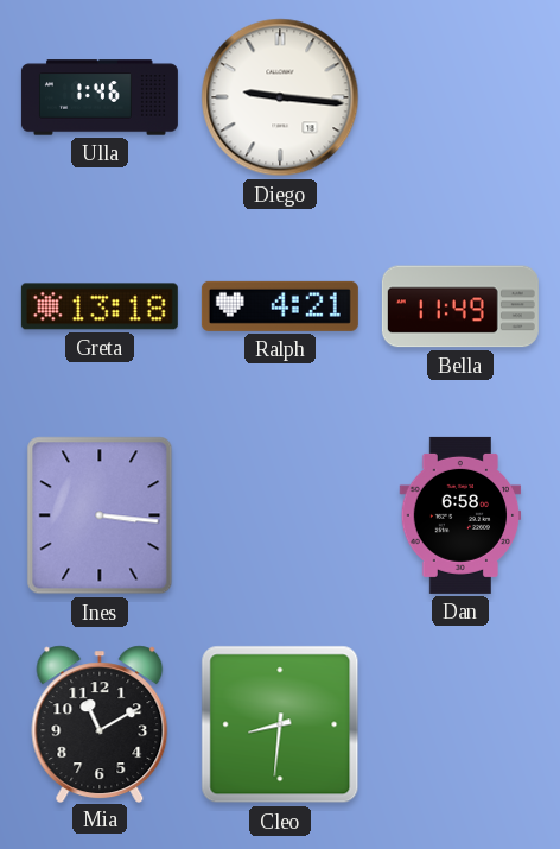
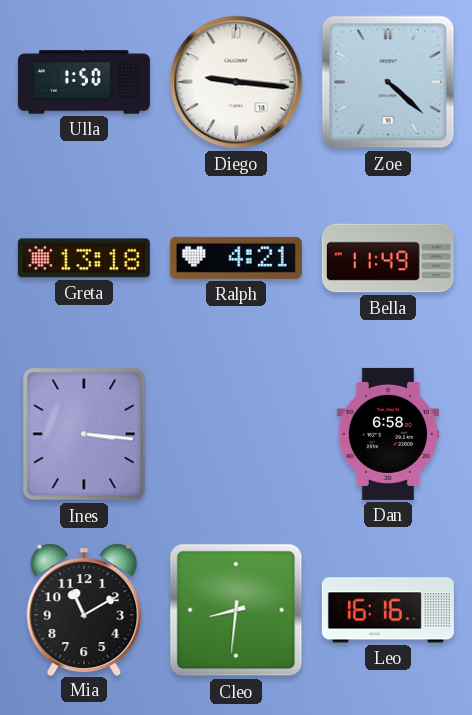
Ulla: 1:46 -> 1:50 (84, 82)
Zoe: none -> 4:22 (388, 82)
Leo: none -> 16:16 (388, 610)
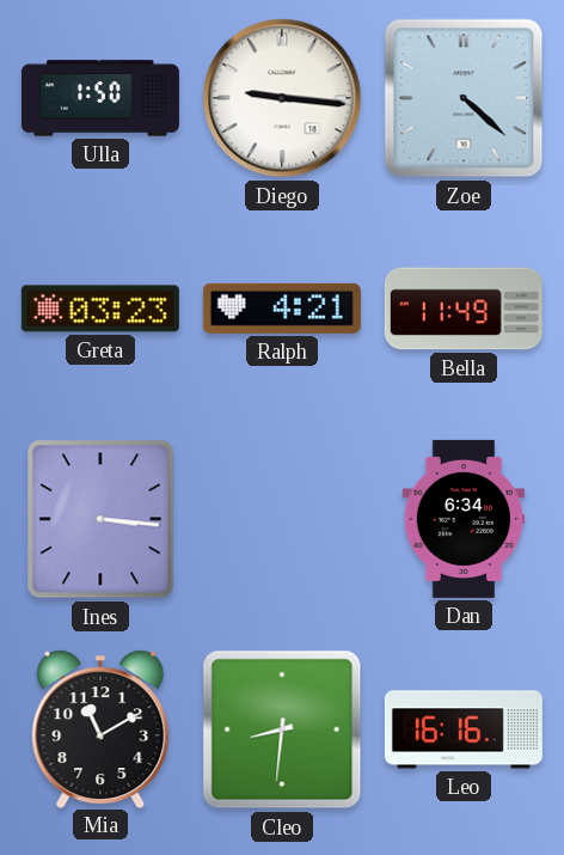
Greta: 13:18 -> 03:23 (100, 309)
Dan: 6:58 -> 6:34 (464, 519)
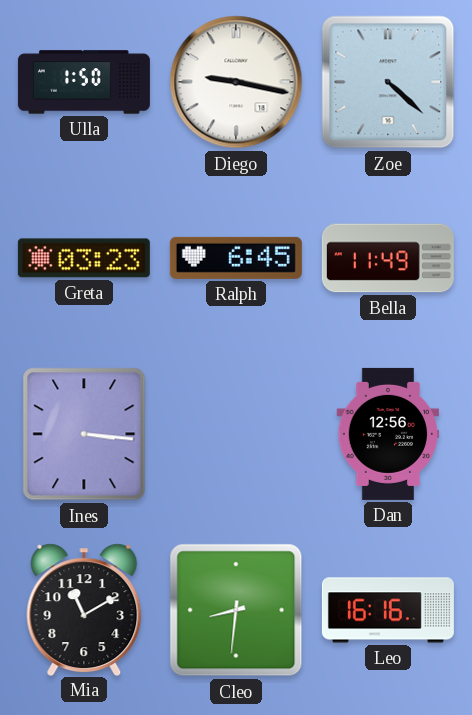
Diego: 9:16 -> 9:17 (236, 82)
Ralph: 4:21 -> 6:45 (236, 258)
Dan: 6:34 -> 12:56 (388, 434)
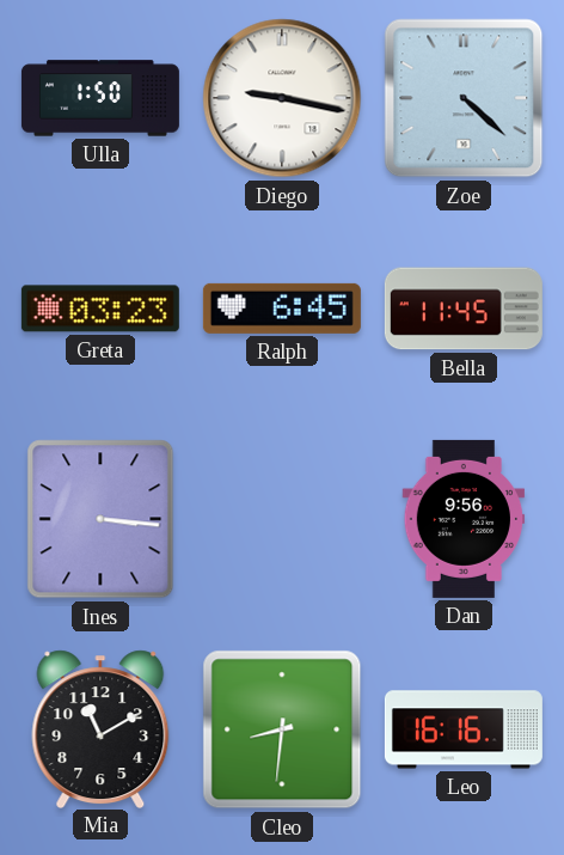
Bella: 11:49 -> 11:45 (464, 309)
Dan: 12:56 -> 9:56 (464, 519)
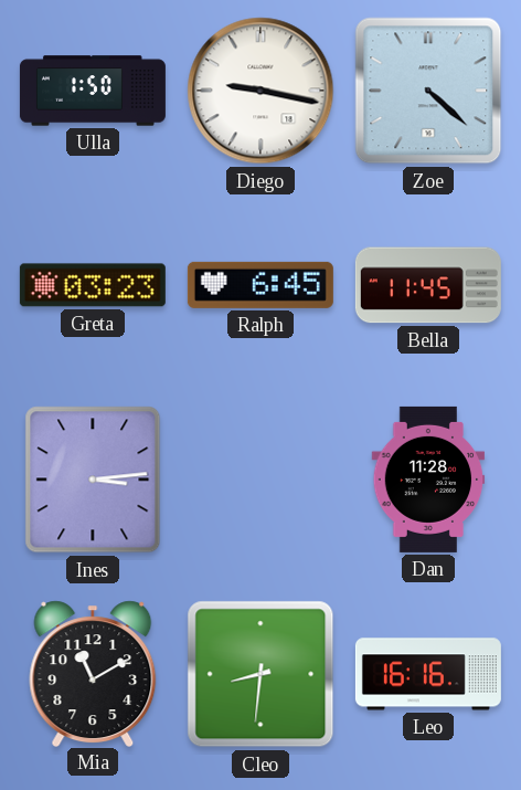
Ines: 3:16 -> 3:14 (93, 480)
Dan: 9:56 -> 11:28 (428, 480)
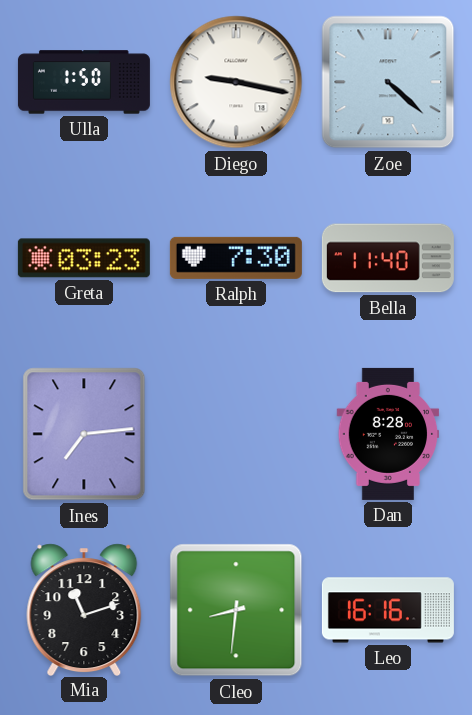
Ralph: 6:45 -> 7:30 (236, 258)
Bella: 11:45 -> 11:40 (388, 258)
Ines: 3:14 -> 7:14 (84, 434)
Dan: 11:28 -> 8:28 (388, 434)
Mia: 11:10 -> 11:12 (84, 609)
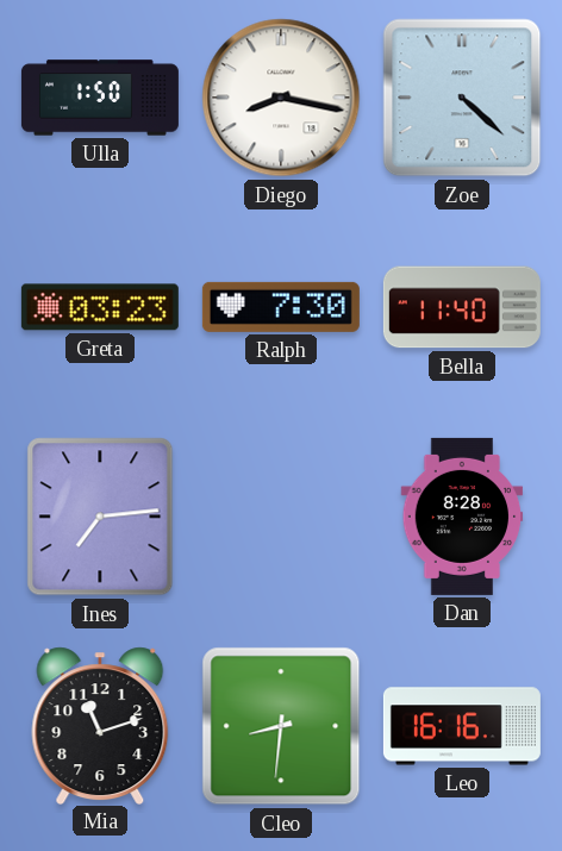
Diego: 9:17 -> 8:17 (281, 98)
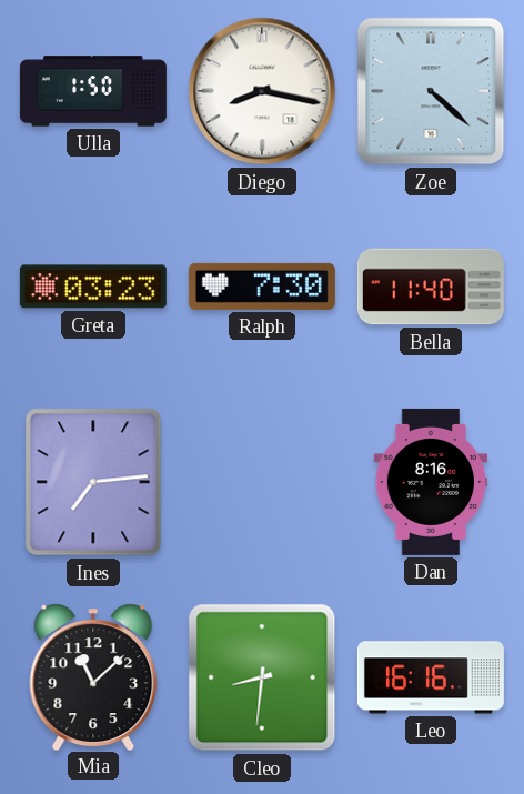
Dan: 8:28 -> 8:16 (431, 482)
Mia: 11:12 -> 11:08 (93, 676)
